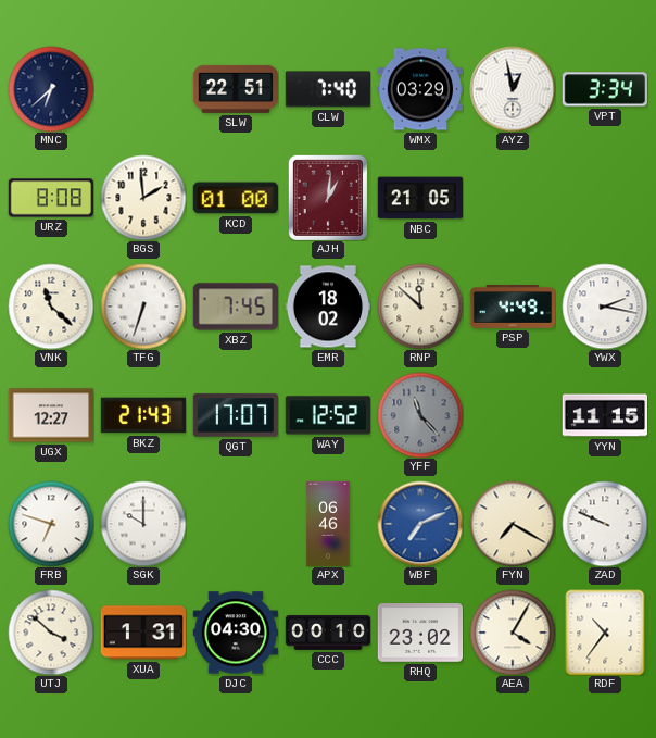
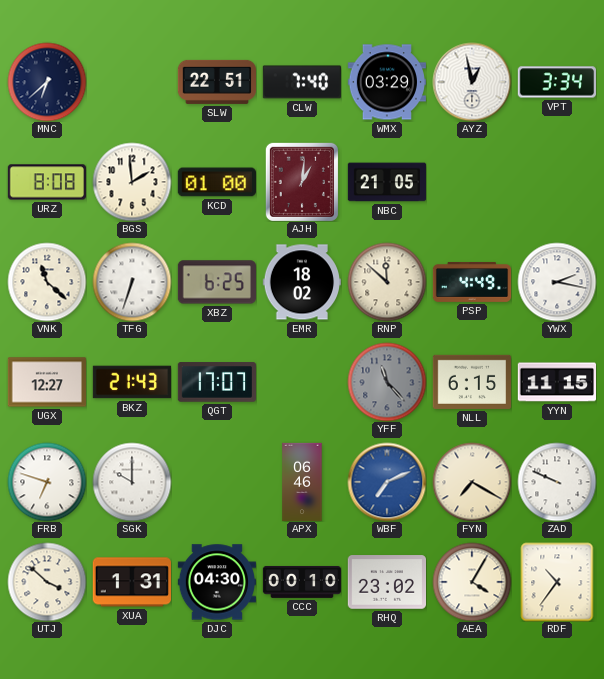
XBZ: 7:45 -> 6:25 (216, 282)
WAY: 12:52 -> none (327, 415)
NLL: none -> 6:15 (471, 382)
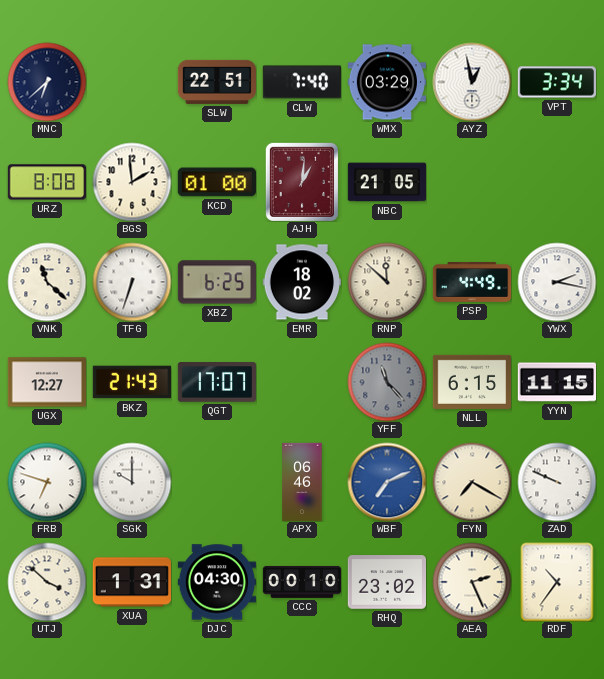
AEA: 4:05 -> 2:26 (472, 582)
